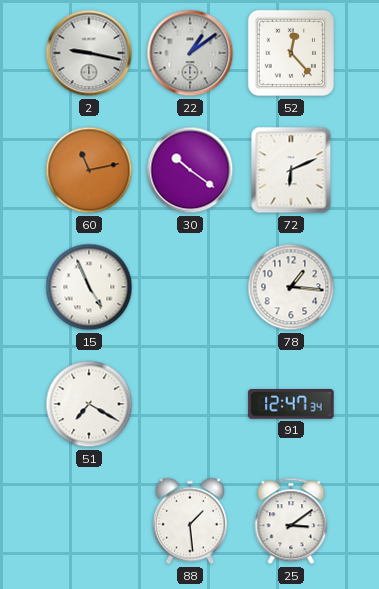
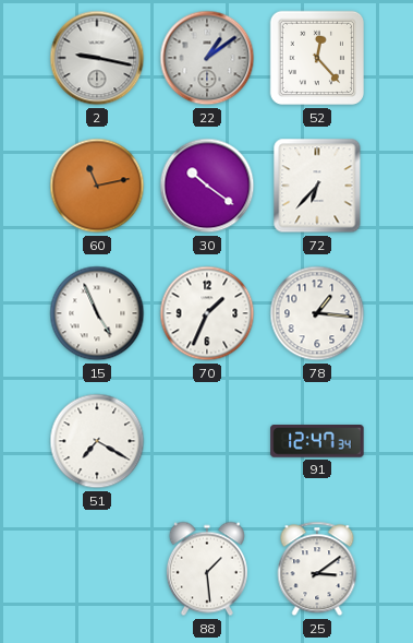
72: 6:11 -> 6:37 (317, 186)
70: none -> 1:34 (207, 313)
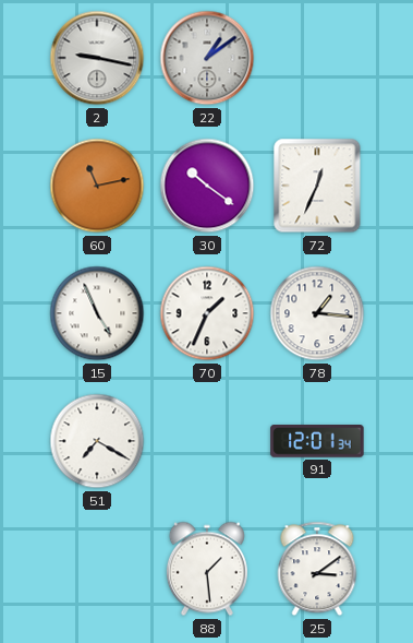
52: 12:23 -> none (317, 58)
72: 6:37 -> 12:34 (317, 186)
91: 12:47 -> 12:01 (317, 442)
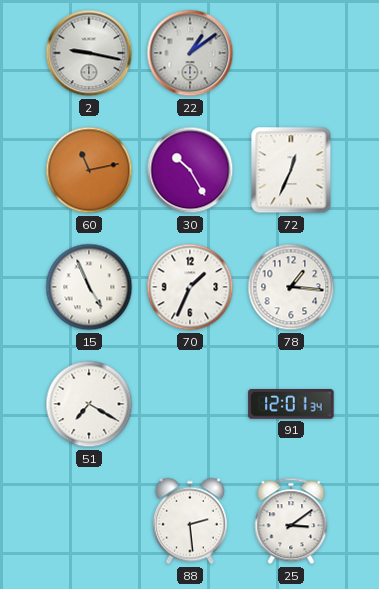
30: 10:21 -> 10:25 (190, 170)
88: 1:29 -> 2:29 (190, 521)
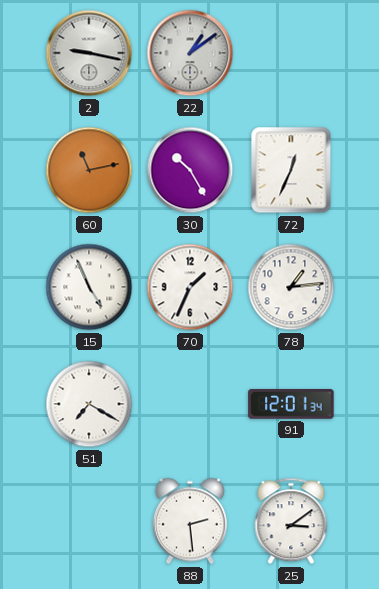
78: 1:16 -> 1:14 (291, 287)
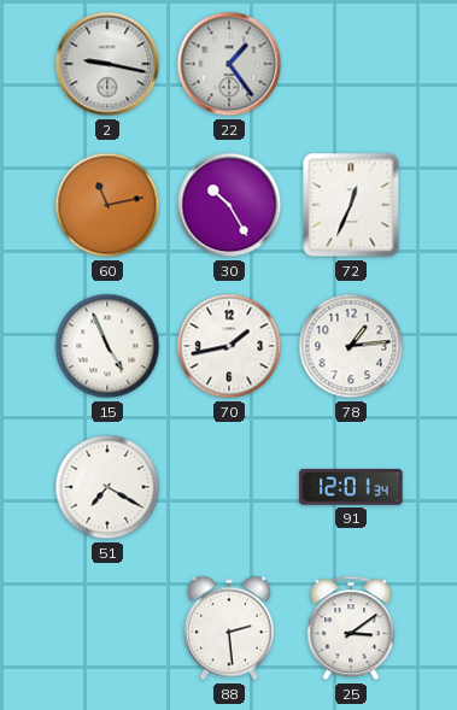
22: 1:09 -> 1:24 (229, 64)
70: 1:34 -> 1:43 (229, 346)
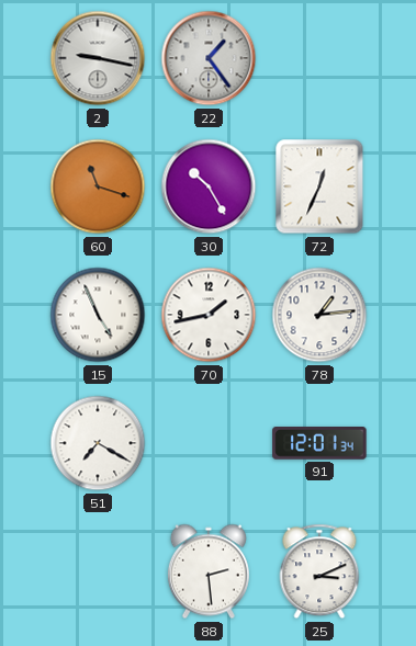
60: 11:13 -> 11:18 (98, 186)
25: 3:09 -> 3:11 (319, 571)
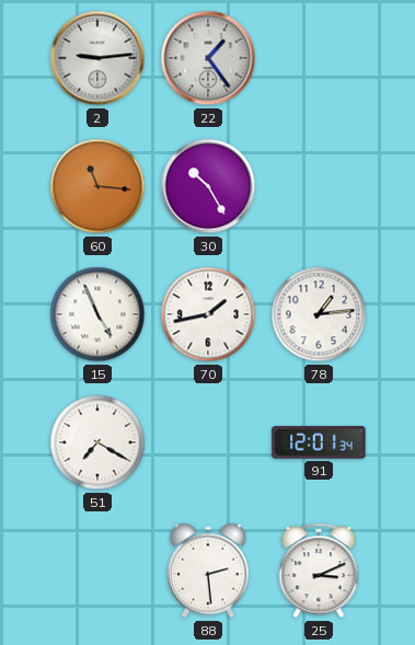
2: 9:17 -> 9:14 (97, 58)
60: 11:18 -> 11:16 (97, 186)
72: 12:34 -> none (319, 186)
